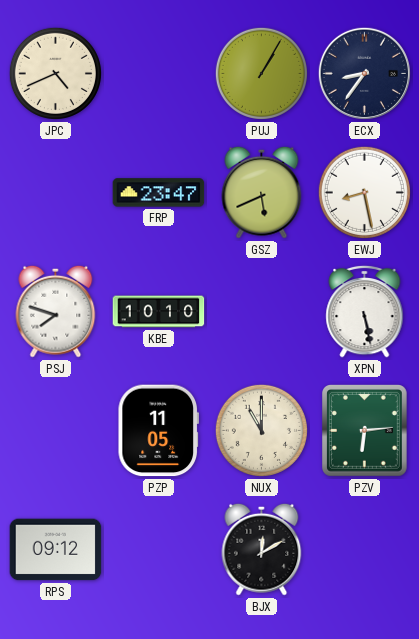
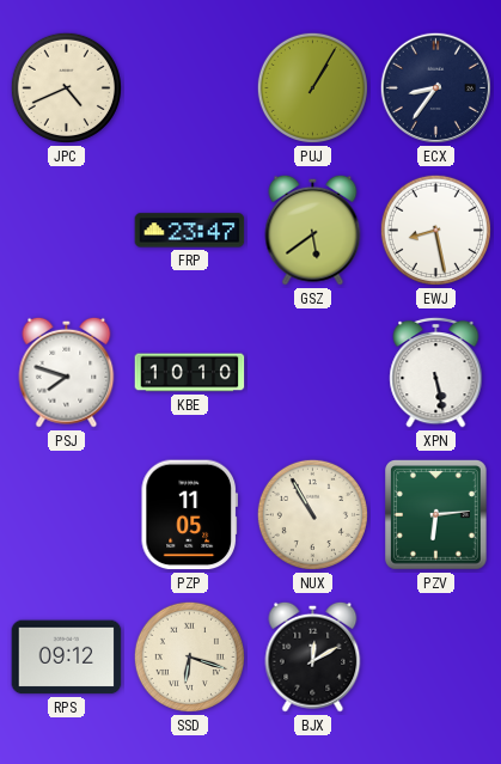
GSZ: 5:41 -> 5:39 (313, 230)
NUX: 11:00 -> 10:55 (312, 514)
SSD: none -> 6:18 (189, 656)
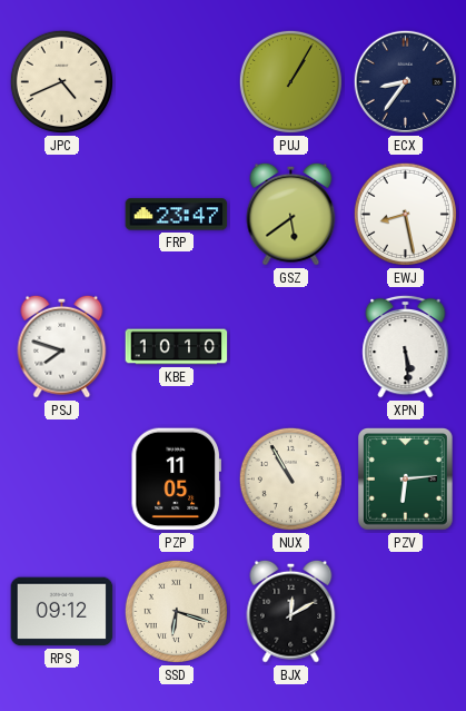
XPN: 5:28 -> 5:29 (406, 346)
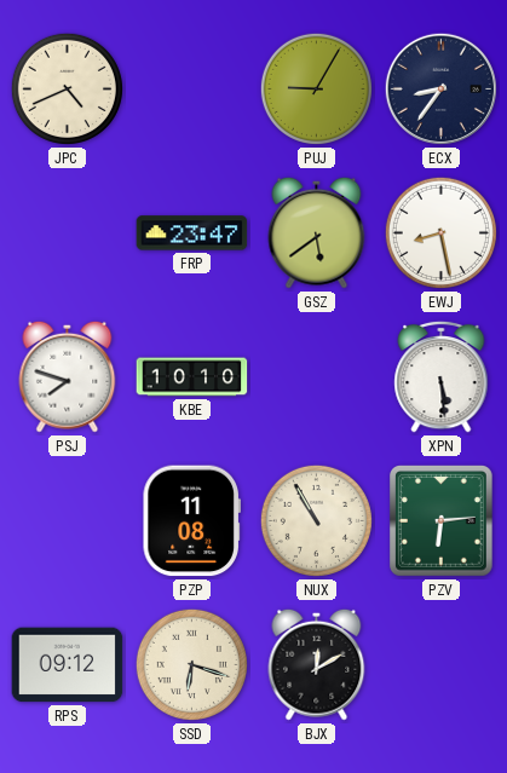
PUJ: 1:05 -> 9:05 (316, 88)
PZP: 11:05 -> 11:08 (191, 521)
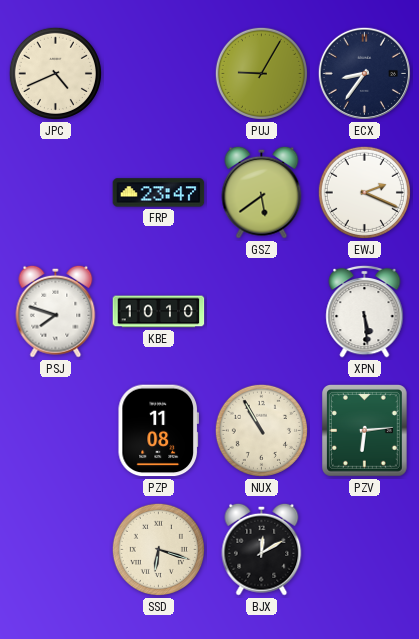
EWJ: 8:28 -> 2:19 (364, 192)
RPS: 09:12 -> none (68, 665)
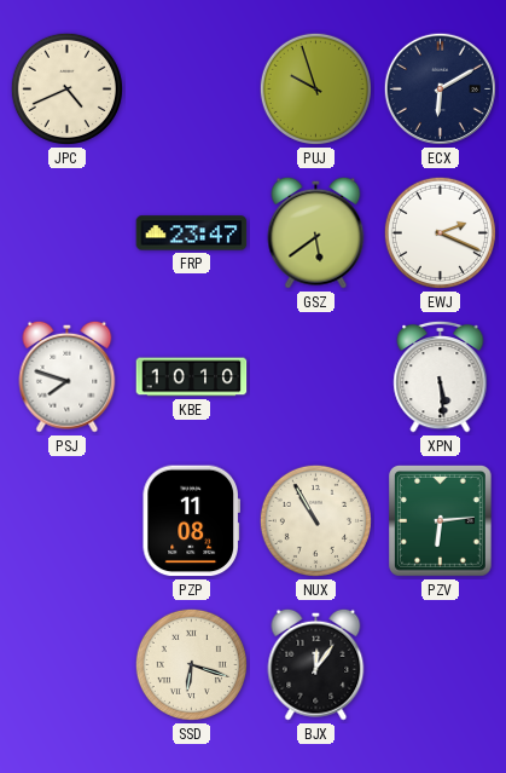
PUJ: 9:05 -> 9:57 (315, 88)
ECX: 8:36 -> 6:10 (440, 88)
BJX: 12:10 -> 12:06 (316, 664)
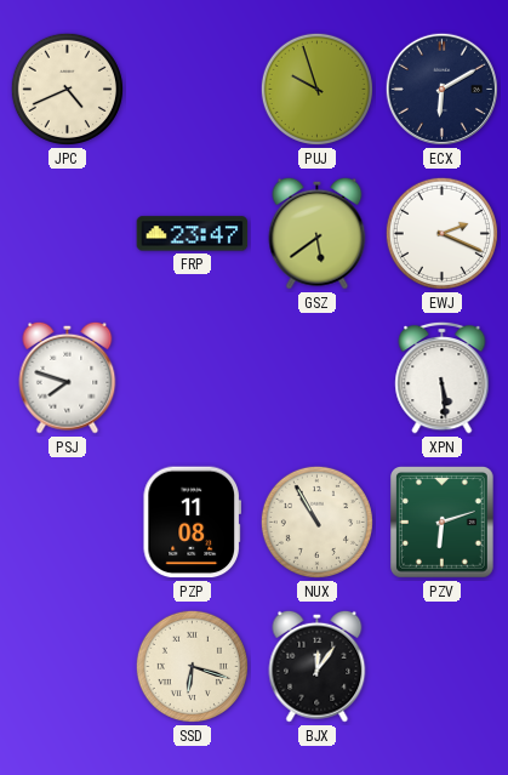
KBE: 10:10 -> none (192, 377)
PZV: 6:14 -> 6:12 (443, 523)
